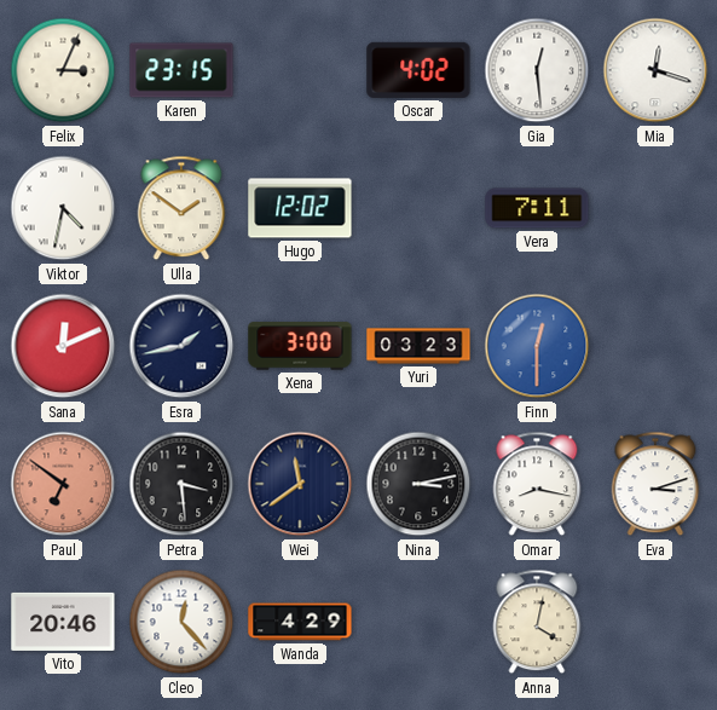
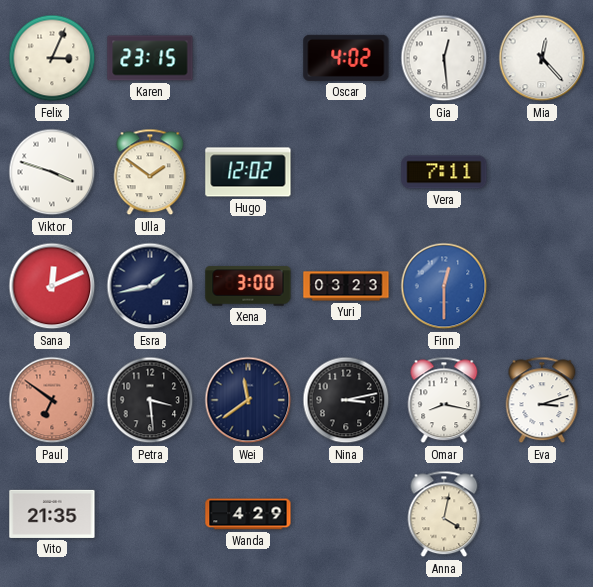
Mia: 12:18 -> 12:23 (542, 58)
Viktor: 4:32 -> 3:48 (52, 172)
Vito: 20:46 -> 21:35 (52, 514)
Cleo: 12:23 -> none (181, 622)
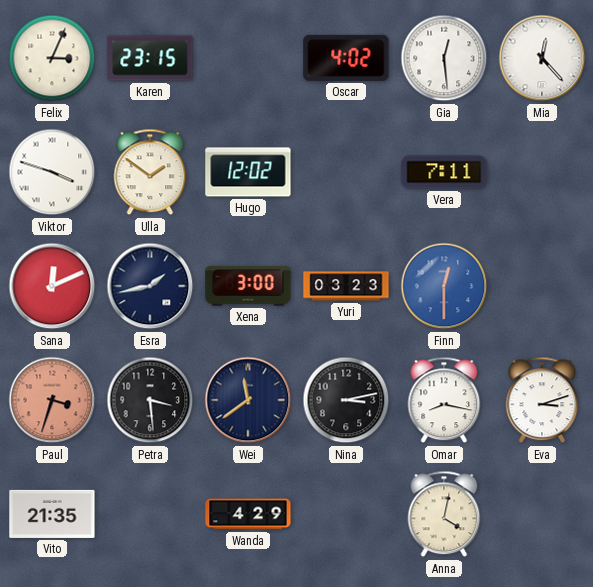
Paul: 6:51 -> 3:33 (52, 400)
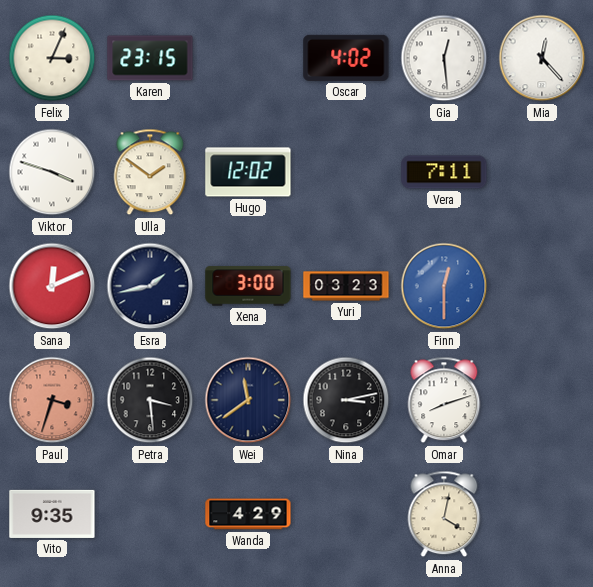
Omar: 8:17 -> 8:12 (444, 400)
Eva: 3:12 -> none (542, 400)
Vito: 21:35 -> 9:35 (52, 514)
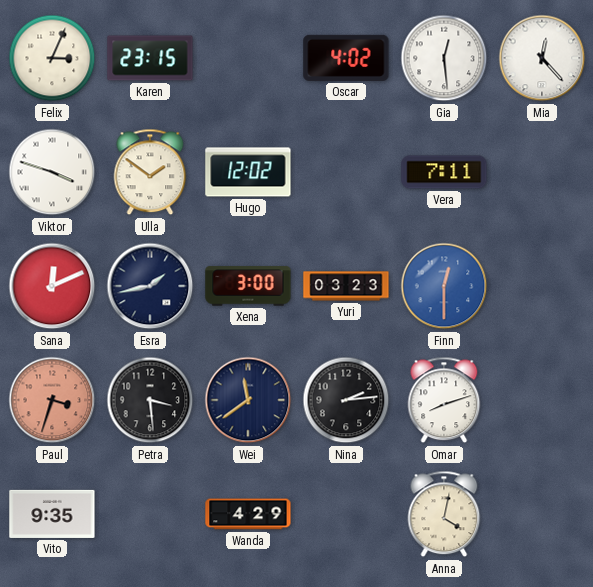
Nina: 3:13 -> 2:14 (346, 400)
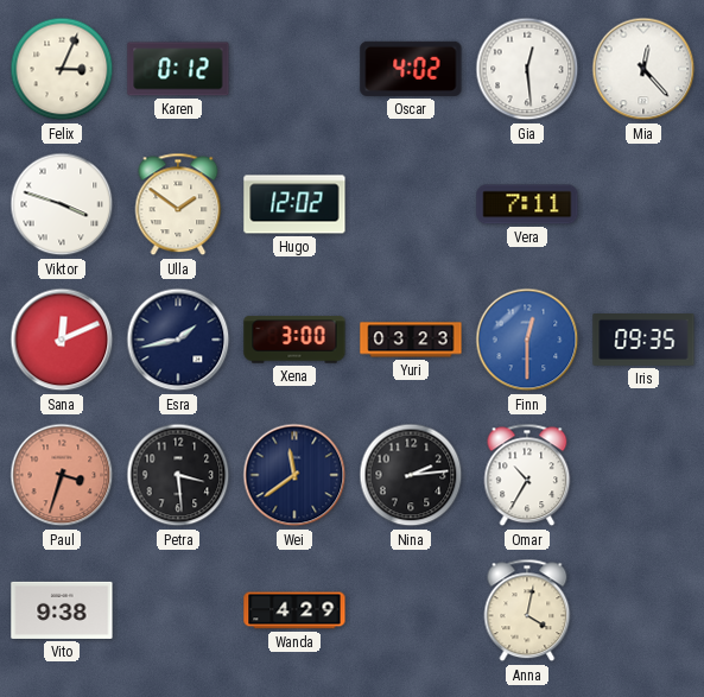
Karen: 23:15 -> 0:12 (178, 69)
Iris: none -> 09:35 (643, 341)
Omar: 8:12 -> 10:35 (527, 475)
Vito: 9:35 -> 9:38 (62, 610)
